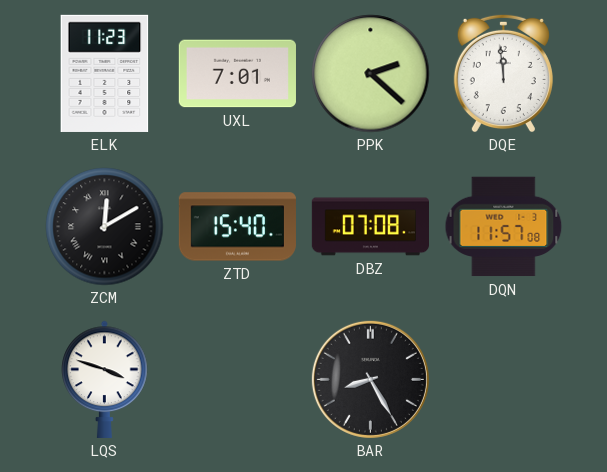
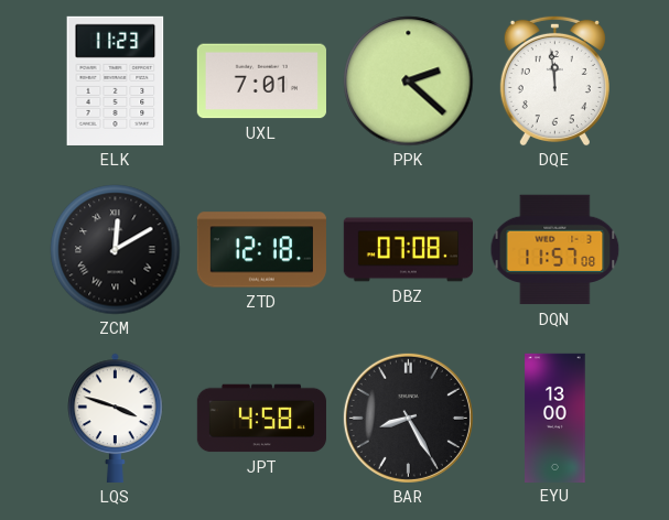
ZTD: 15:40 -> 12:18 (261, 250)
JPT: none -> 4:58 (261, 419)
EYU: none -> 13:00 (555, 418)
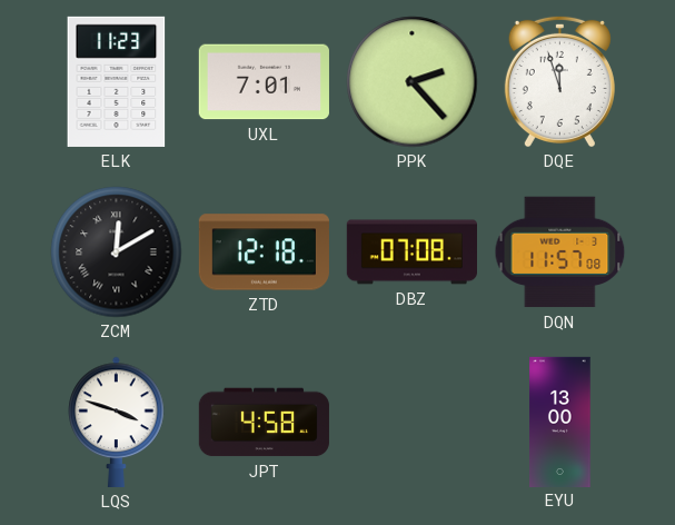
PPK: 2:22 -> 2:23 (413, 82)
DQE: 11:59 -> 11:57 (559, 81)
BAR: 8:25 -> none (408, 418)
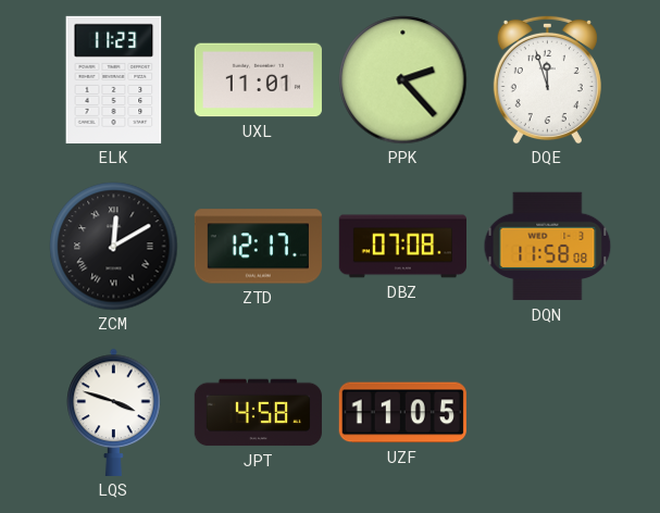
UXL: 7:01 -> 11:01 (258, 80)
ZTD: 12:18 -> 12:17 (258, 247)
DQN: 11:57 -> 11:58 (548, 247)
UZF: none -> 11:05 (402, 413)
EYU: 13:00 -> none (560, 422)
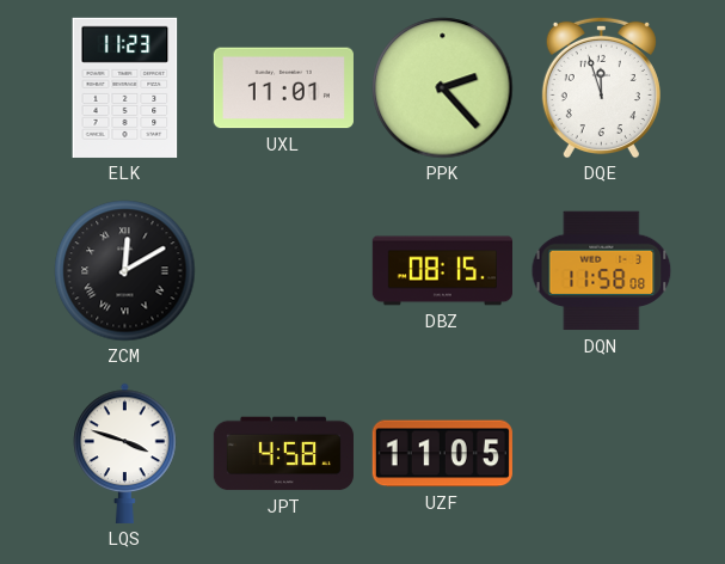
ZTD: 12:17 -> none (258, 247)
DBZ: 07:08 -> 08:15 (442, 271)
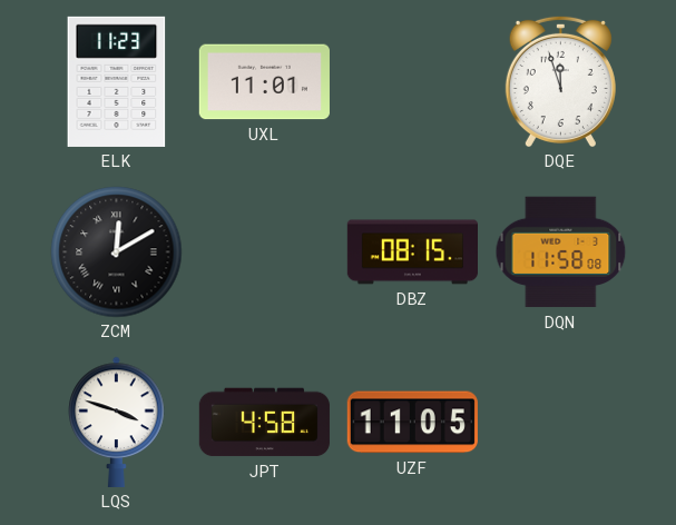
PPK: 2:23 -> none (443, 88)
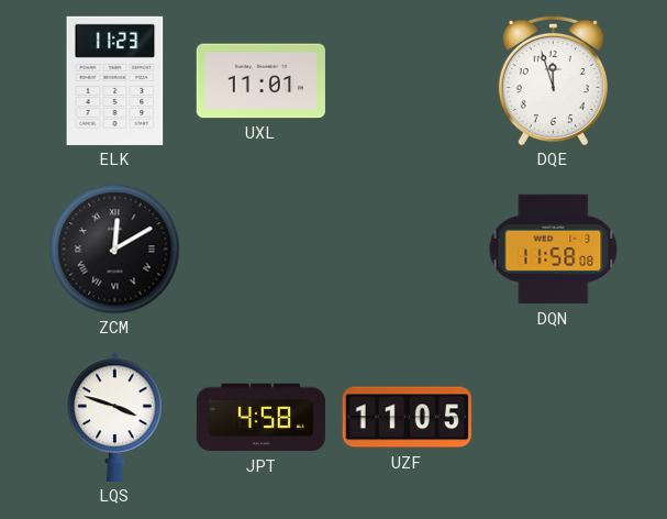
DBZ: 08:15 -> none (412, 252)
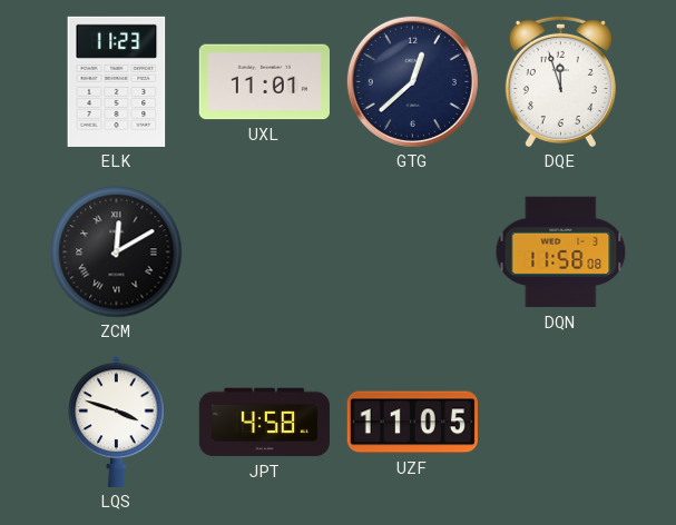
GTG: none -> 12:38 (412, 81)
